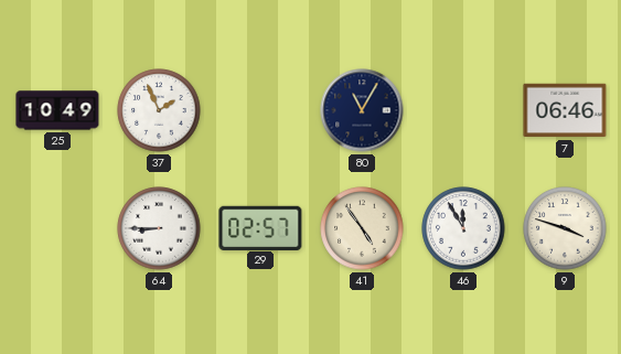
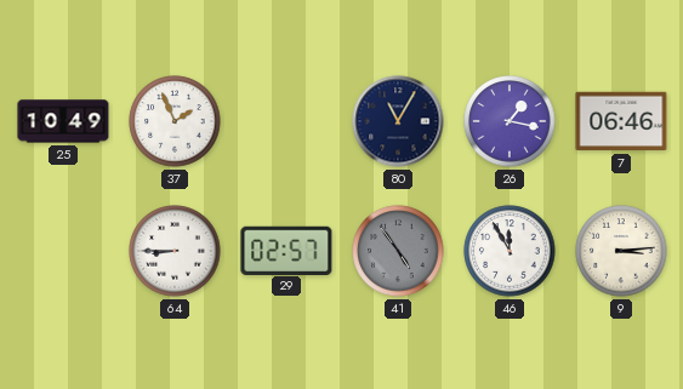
26: none -> 1:17 (510, 121)
41 dial: cream -> grey (398, 251)
9: 3:48 -> 3:14 (621, 251)
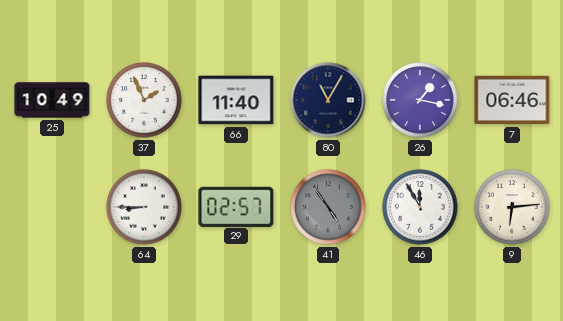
66: none -> 11:40 (236, 100)
9: 3:14 -> 6:14 (512, 207)
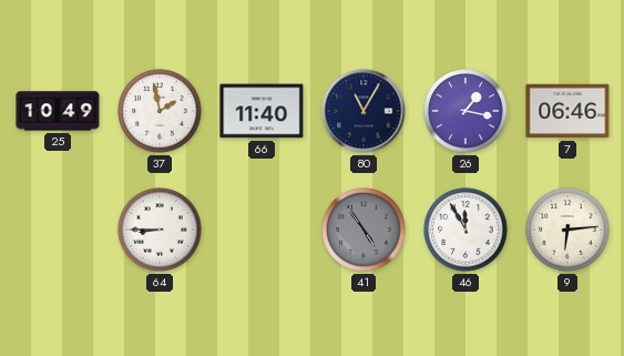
37: 1:56 -> 1:58 (160, 111)
29: 02:57 -> none (236, 206)
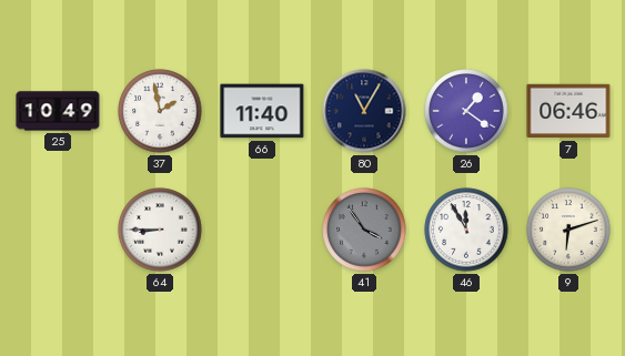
26: 1:17 -> 1:21 (466, 111)
41: 4:54 -> 3:54 (364, 230)
9: 6:14 -> 6:12 (568, 230)
